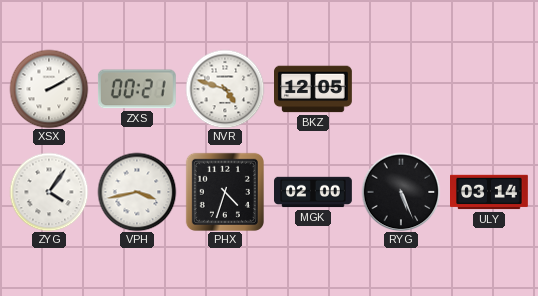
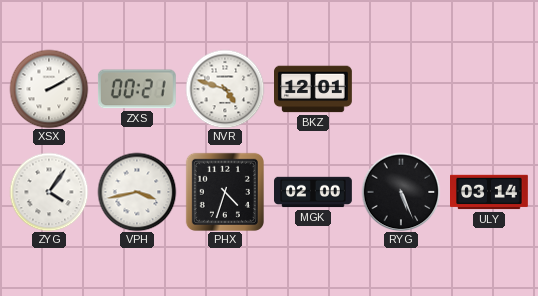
BKZ: 12:05 -> 12:01 (314, 89)
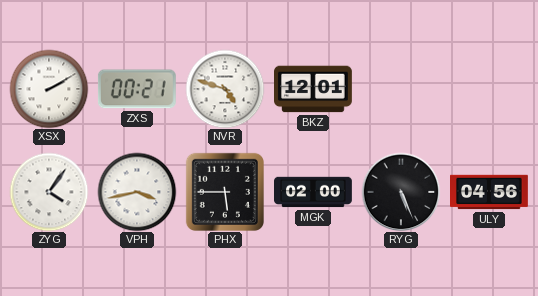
PHX: 4:33 -> 5:45 (225, 192)
ULY: 03:14 -> 04:56 (490, 192)
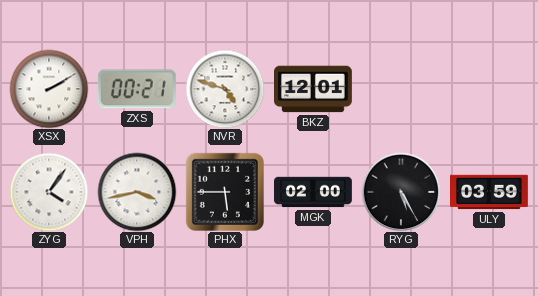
RYG: 5:26 -> 5:25 (401, 192)
ULY: 04:56 -> 03:59 (490, 192)
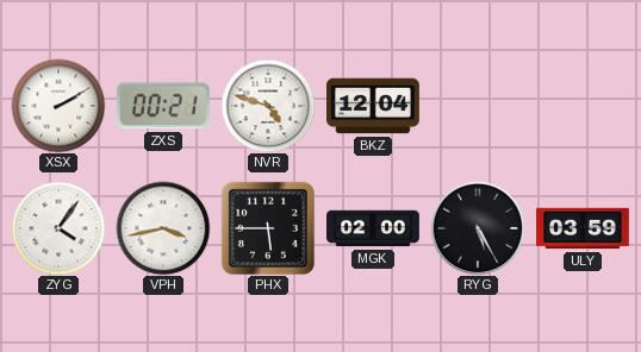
BKZ: 12:01 -> 12:04 (374, 106)
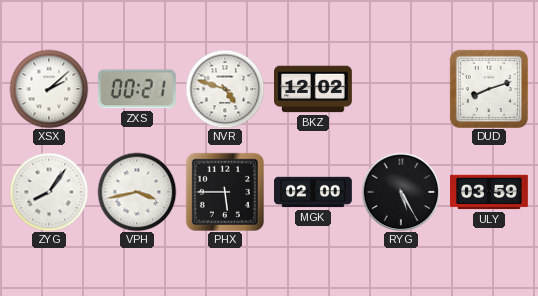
XSX: 2:10 -> 2:08 (49, 89)
BKZ: 12:04 -> 12:02 (314, 89)
DUD: none -> 8:12 (489, 89)
ZYG: 4:06 -> 8:06 (49, 192)
